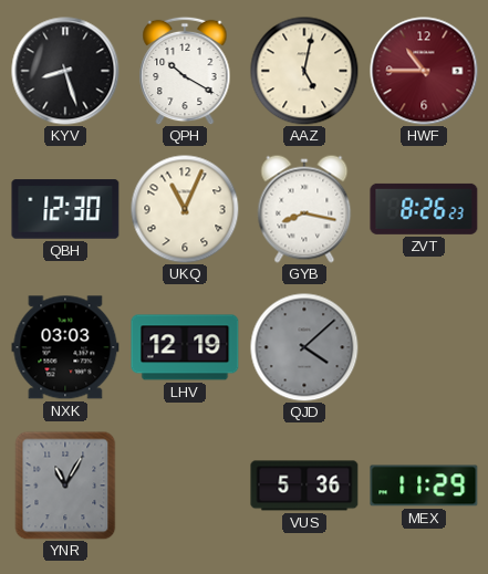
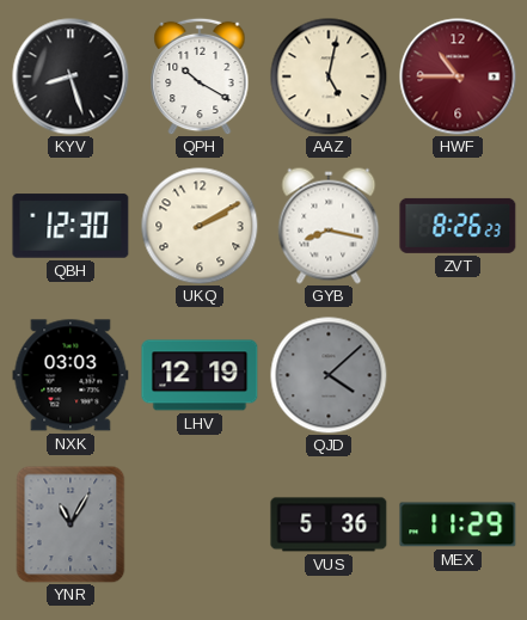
UKQ: 11:04 -> 2:10 (200, 226)
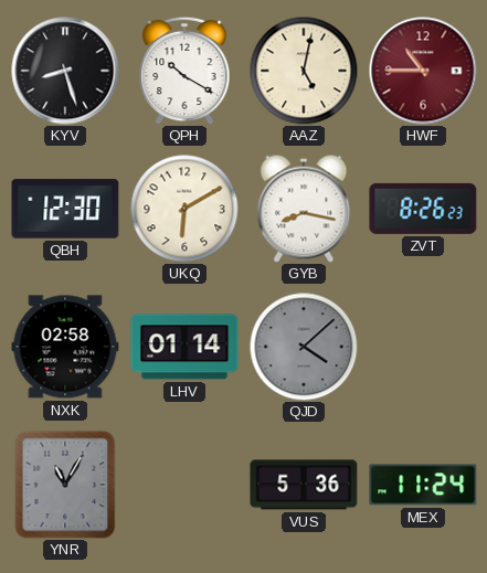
UKQ: 2:10 -> 6:10 (184, 209)
NXK: 03:03 -> 02:58 (65, 347)
LHV: 12:19 -> 01:14 (184, 347)
MEX: 11:29 -> 11:24 (423, 485)
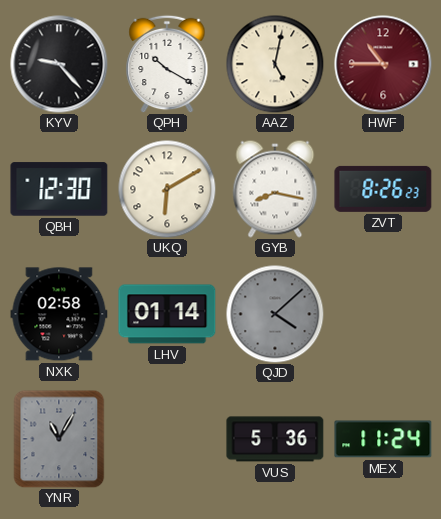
KYV: 8:27 -> 9:23 (59, 64)
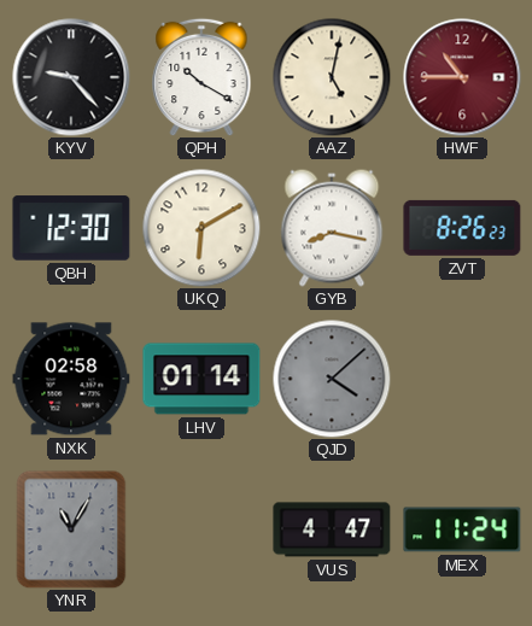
VUS: 5:36 -> 4:47 (332, 530)
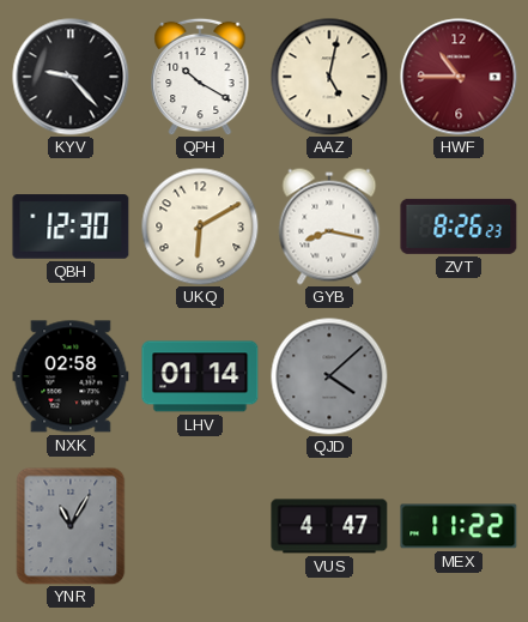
MEX: 11:24 -> 11:22 (459, 526)
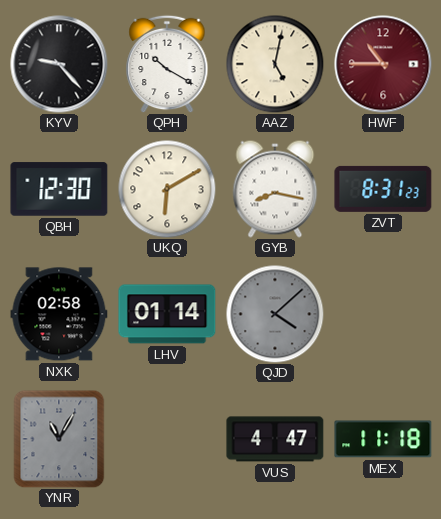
ZVT: 8:26 -> 8:31 (383, 189)
MEX: 11:22 -> 11:18 (383, 439)
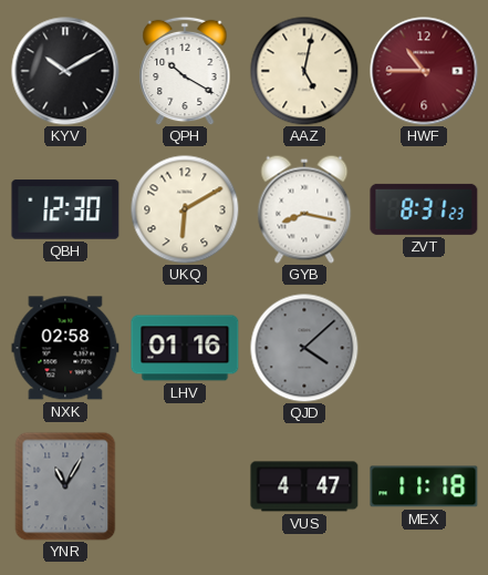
KYV: 9:23 -> 10:10 (65, 71)
LHV: 01:14 -> 01:16 (185, 348)
